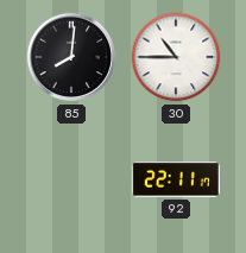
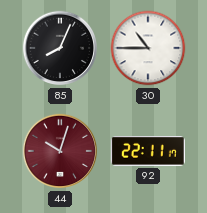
85: 8:01 -> 8:04 (60, 48)
44: none -> 10:03 (60, 151)
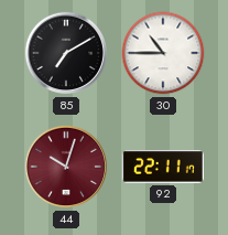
85: 8:04 -> 7:10 (66, 53)
